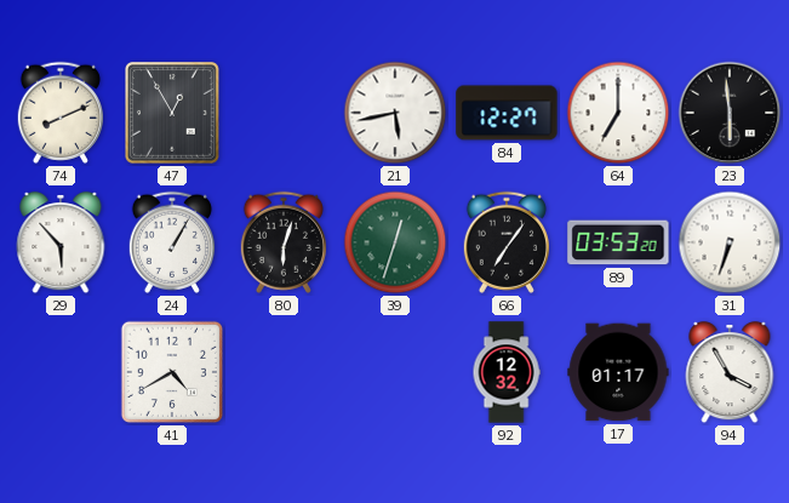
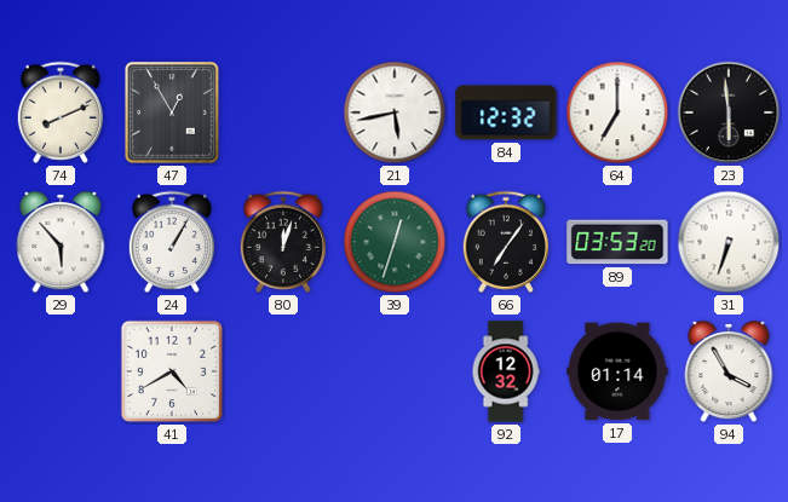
84: 12:27 -> 12:32 (506, 112)
80: 6:03 -> 12:03 (283, 242)
17: 01:17 -> 01:14 (617, 371)
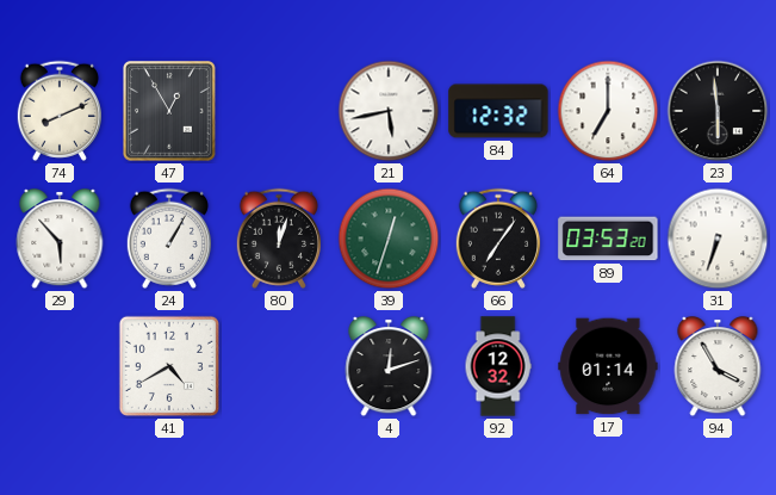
4: none -> 12:12 (389, 367)
